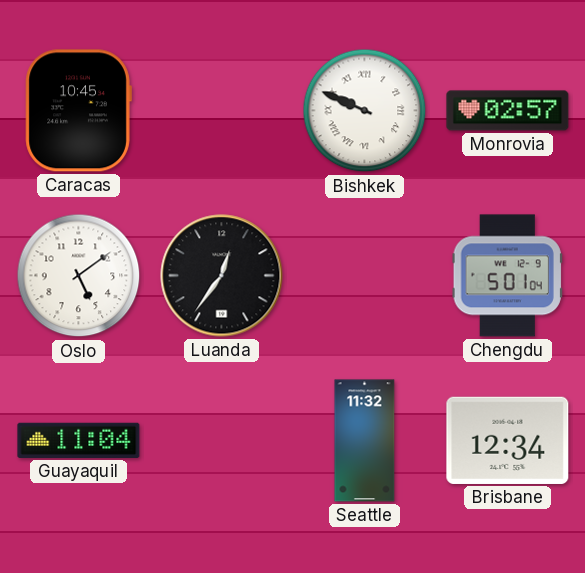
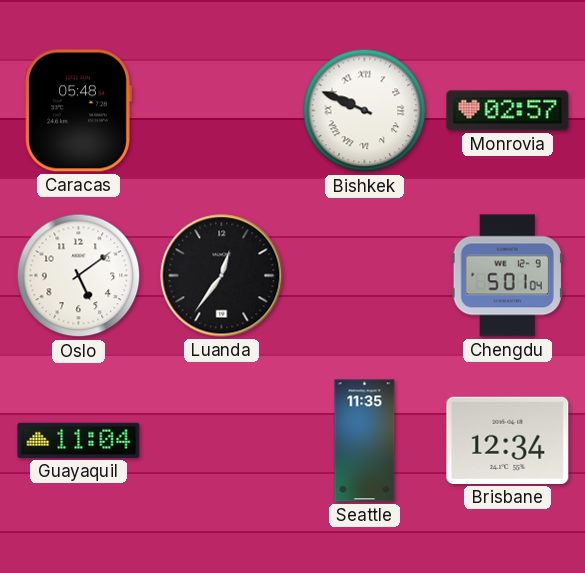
Caracas: 10:45 -> 05:48 (78, 111)
Seattle: 11:32 -> 11:35 (365, 441)
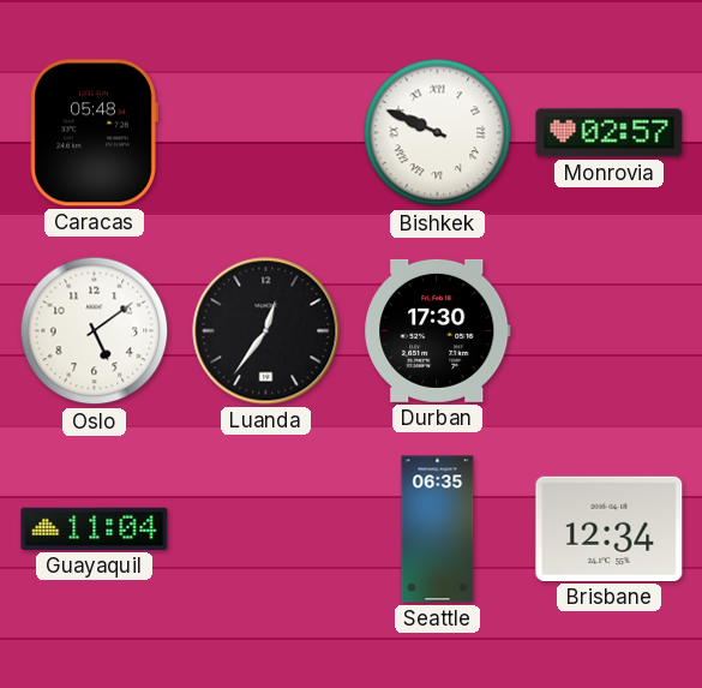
Durban: none -> 17:30 (438, 330)
Chengdu: 5:01 -> none (507, 276)
Seattle: 11:35 -> 06:35 (438, 530)
